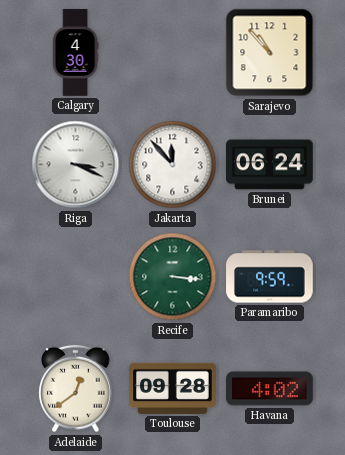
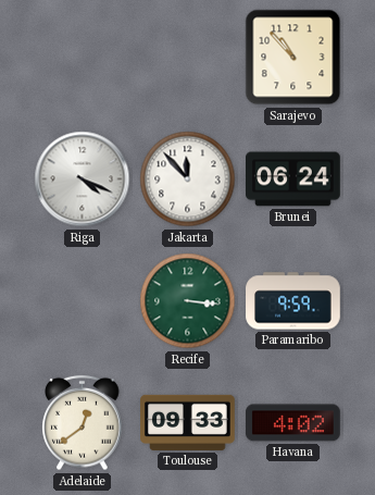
Calgary: 4:30 -> none (75, 53)
Riga: 3:19 -> 4:19 (83, 180)
Toulouse: 09:28 -> 09:33 (188, 422)
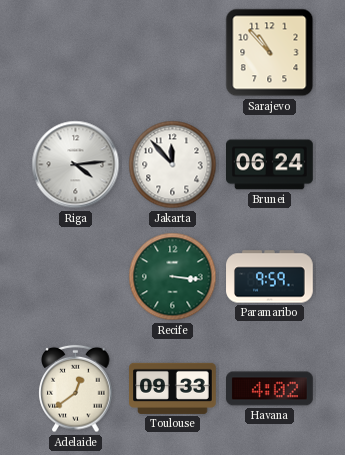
Riga: 4:19 -> 4:14 (76, 165)
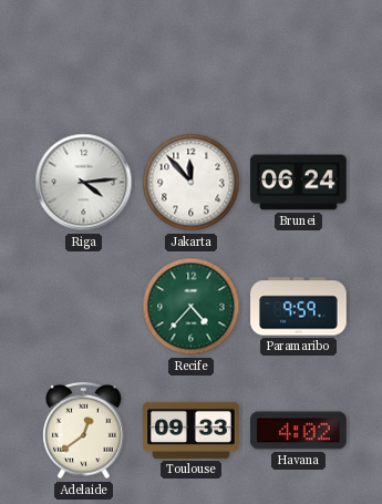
Sarajevo: 10:53 -> none (270, 53)
Recife: 3:16 -> 4:37 (192, 307)
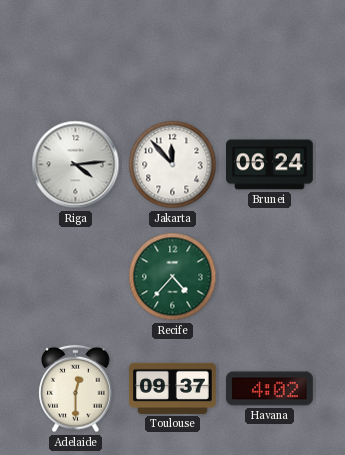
Paramaribo: 9:59 -> none (299, 307)
Adelaide: 12:39 -> 12:30 (76, 389)
Toulouse: 09:33 -> 09:37 (173, 388)
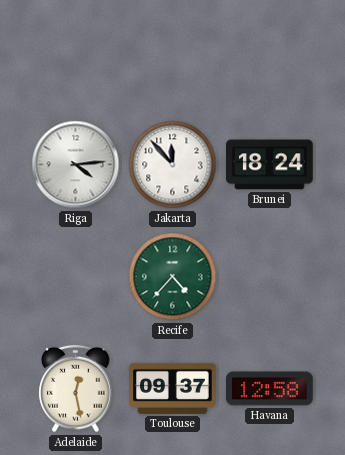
Brunei: 06:24 -> 18:24 (270, 165)
Adelaide: 12:30 -> 12:28 (76, 389)
Havana: 4:02 -> 12:58 (270, 389)
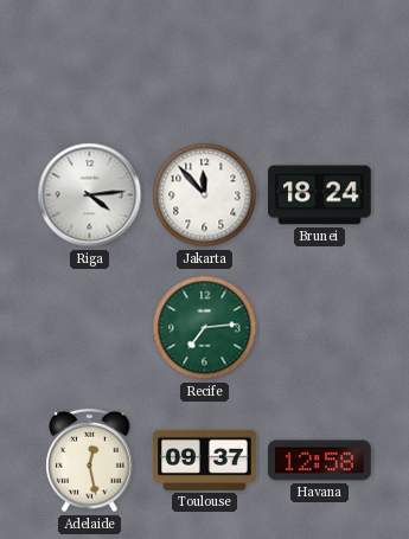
Recife: 4:37 -> 7:14 (205, 328)
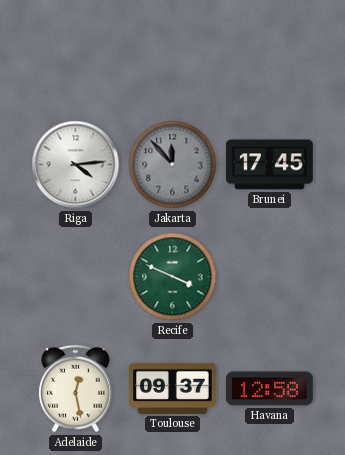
Jakarta dial: white -> grey (173, 165)
Brunei: 18:24 -> 17:45 (270, 165)
Recife: 7:14 -> 3:49 (173, 277)
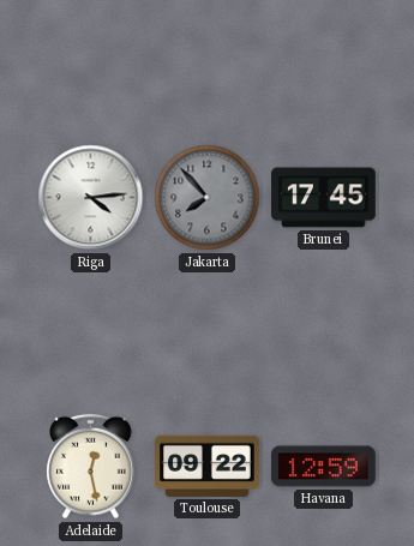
Jakarta: 11:53 -> 7:53 (208, 198)
Recife: 3:49 -> none (173, 277)
Toulouse: 09:37 -> 09:22 (208, 466)
Havana: 12:58 -> 12:59 (324, 467)
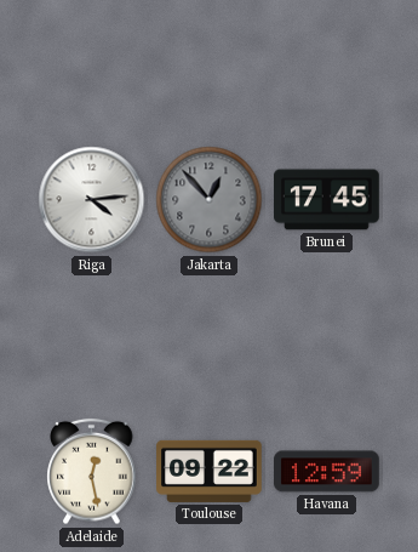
Jakarta: 7:53 -> 12:53 (210, 200)
